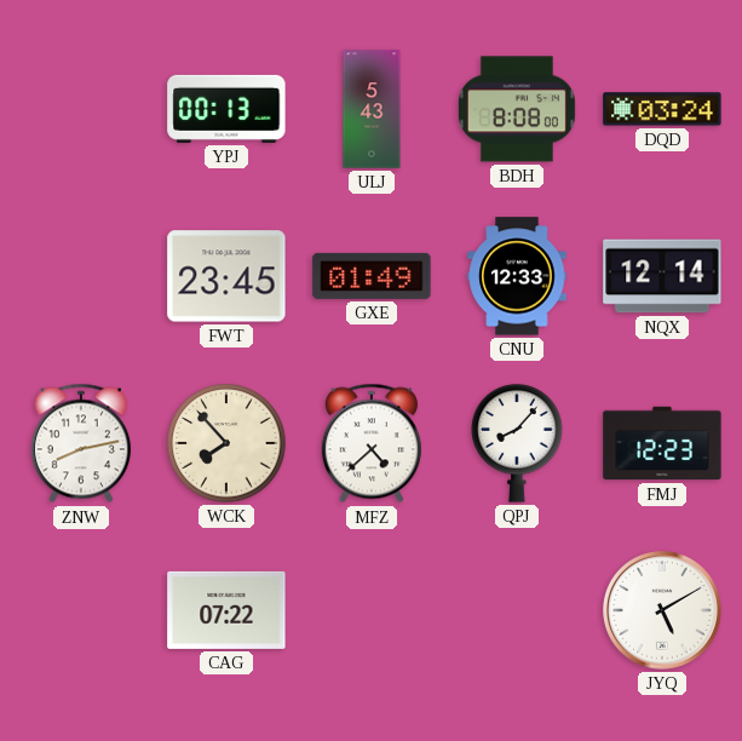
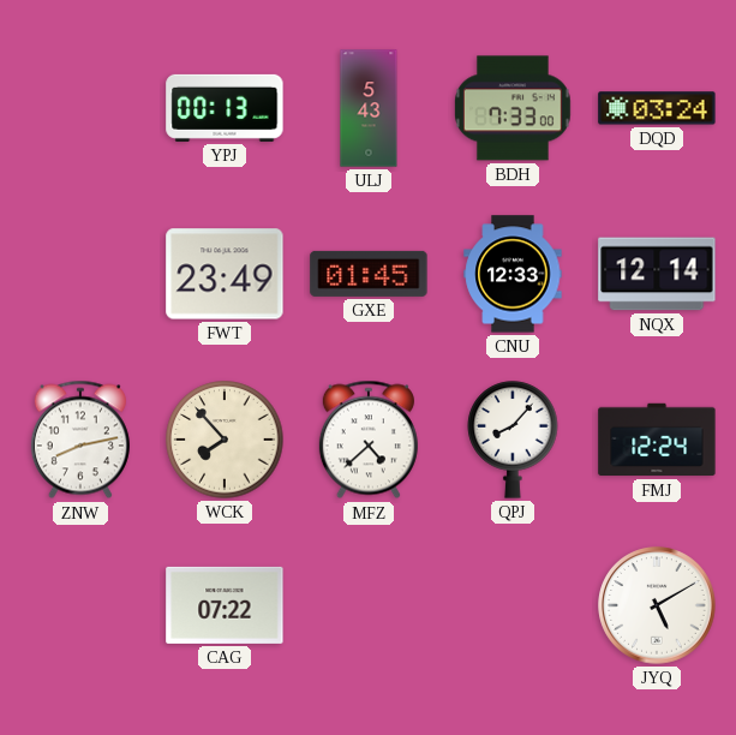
BDH: 8:08 -> 7:33 (513, 108)
FWT: 23:45 -> 23:49 (225, 274)
GXE: 01:49 -> 01:45 (369, 274)
FMJ: 12:23 -> 12:24 (657, 440)
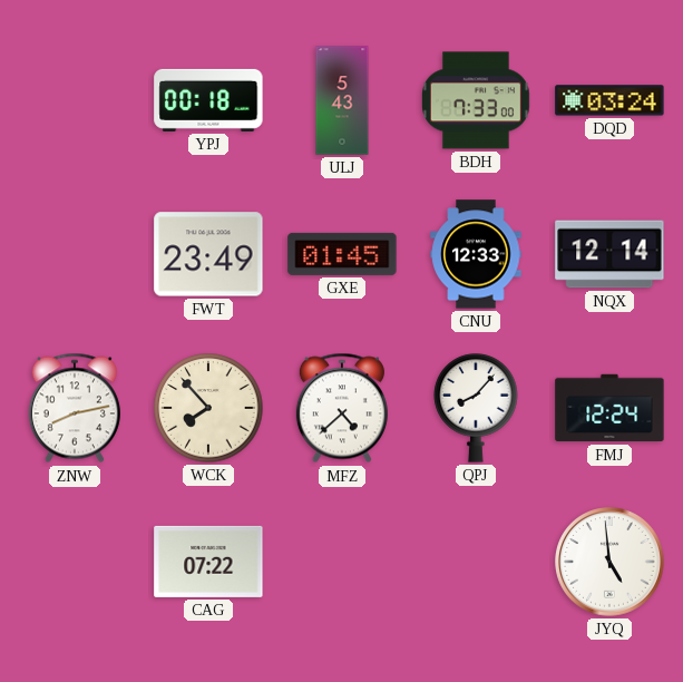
YPJ: 00:13 -> 00:18 (208, 100)
JYQ: 5:10 -> 4:59 (609, 562)
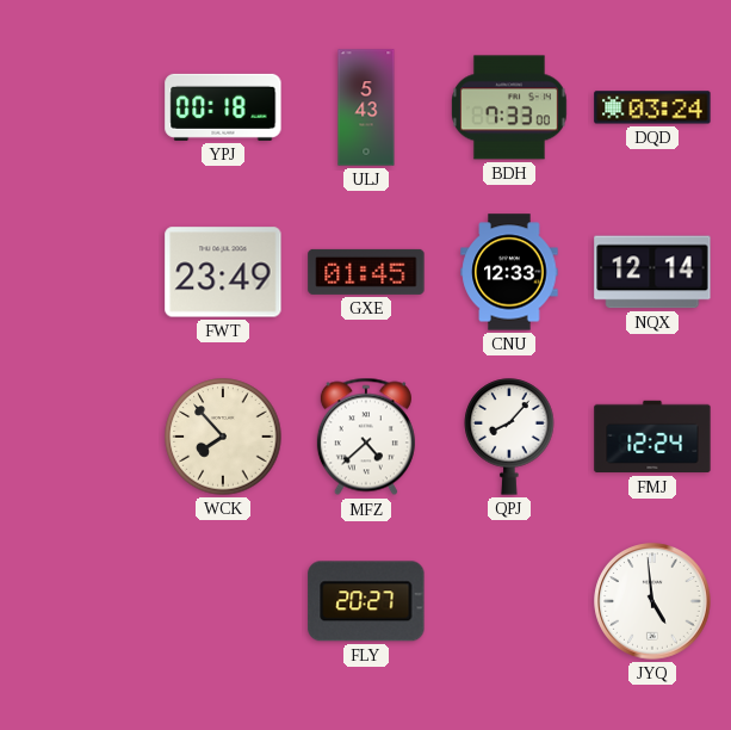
ZNW: 8:13 -> none (75, 408)
CAG: 07:22 -> none (208, 562)
FLY: none -> 20:27 (366, 601)
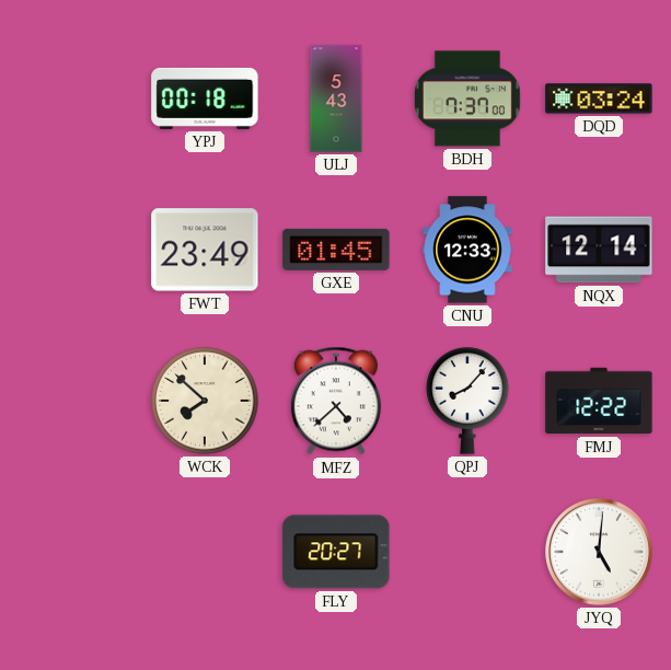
BDH: 7:33 -> 7:37 (467, 99)
WCK: 7:53 -> 7:52 (205, 401)
FMJ: 12:24 -> 12:22 (599, 401)
JYQ: 4:59 -> 5:01 (599, 552)
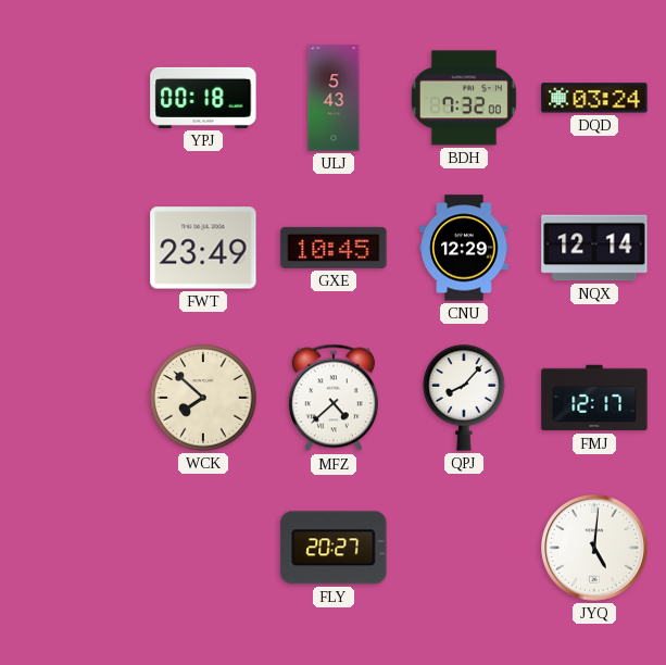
BDH: 7:37 -> 7:32 (464, 98)
GXE: 01:45 -> 10:45 (334, 248)
CNU: 12:33 -> 12:29 (464, 248)
FMJ: 12:22 -> 12:17 (594, 398)
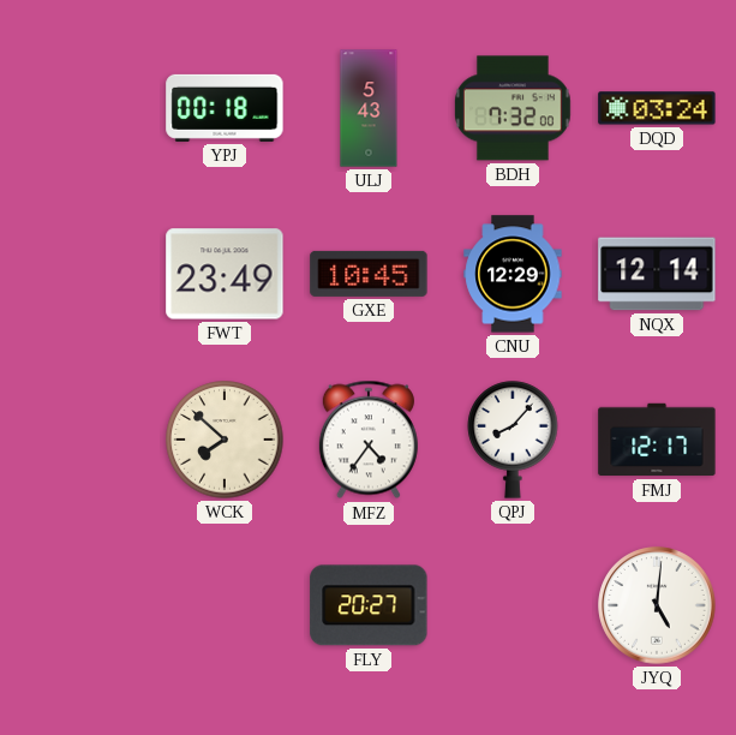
MFZ: 4:38 -> 4:36 (369, 440)
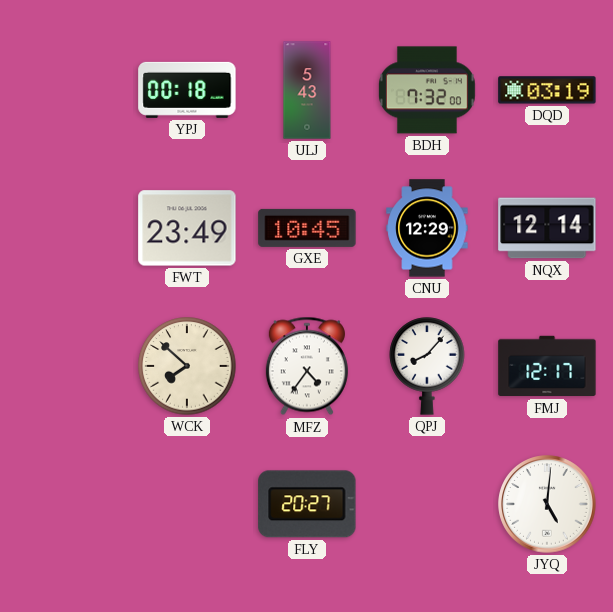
DQD: 03:24 -> 03:19 (547, 90)
